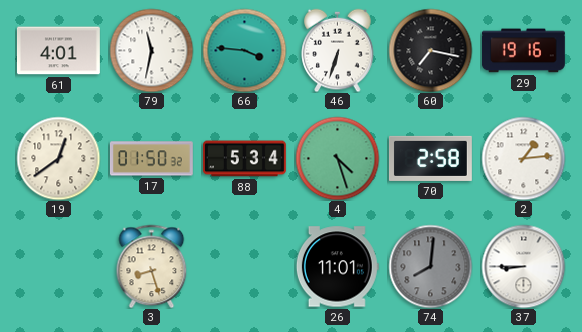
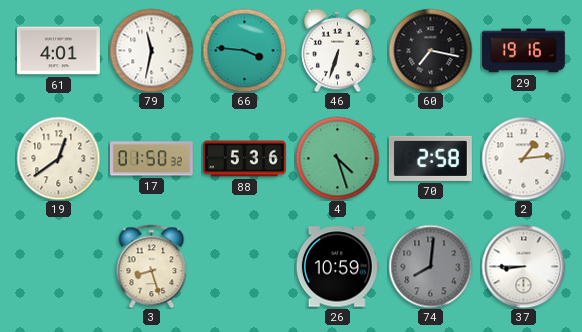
88: 5:34 -> 5:36 (244, 159)
26: 11:01 -> 10:59 (337, 267)
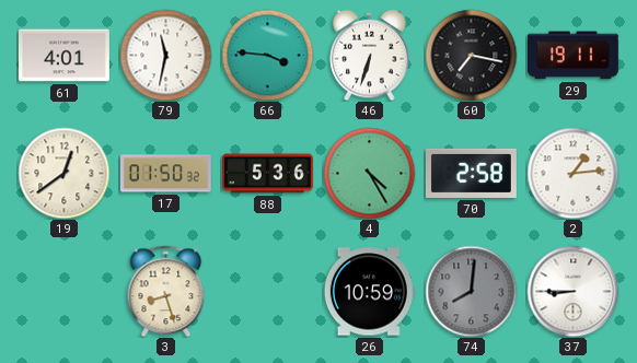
29: 19:16 -> 19:11 (572, 56)
4: 4:27 -> 4:25 (369, 173)
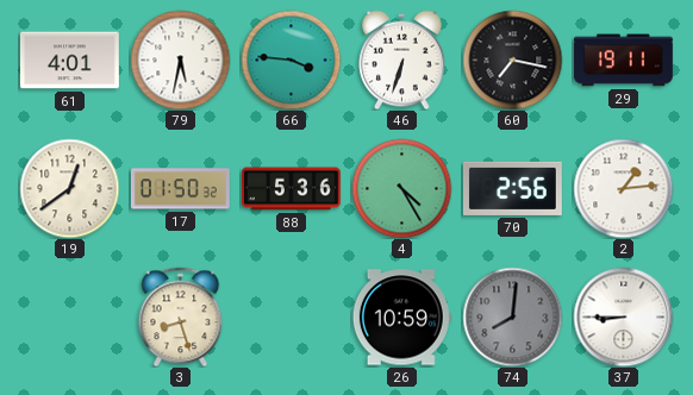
79: 11:32 -> 5:32 (180, 59)
70: 2:58 -> 2:56 (512, 188)
